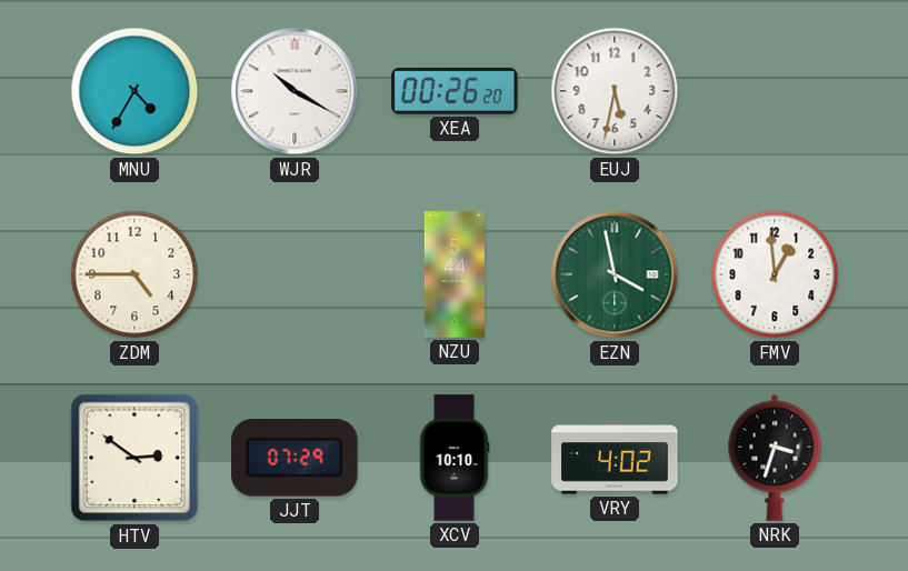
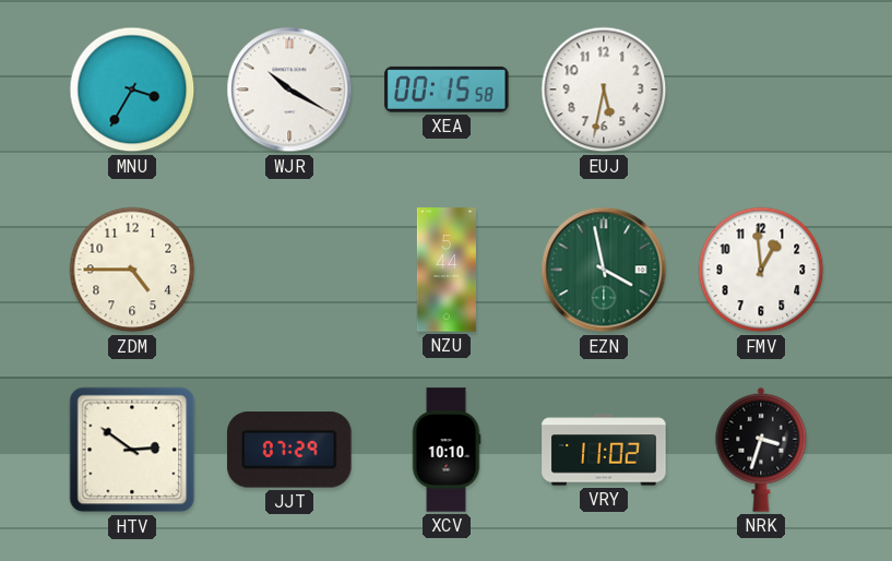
MNU: 4:35 -> 3:35 (132, 89)
XEA: 00:26 -> 00:15 (447, 89)
VRY: 4:02 -> 11:02 (604, 450)
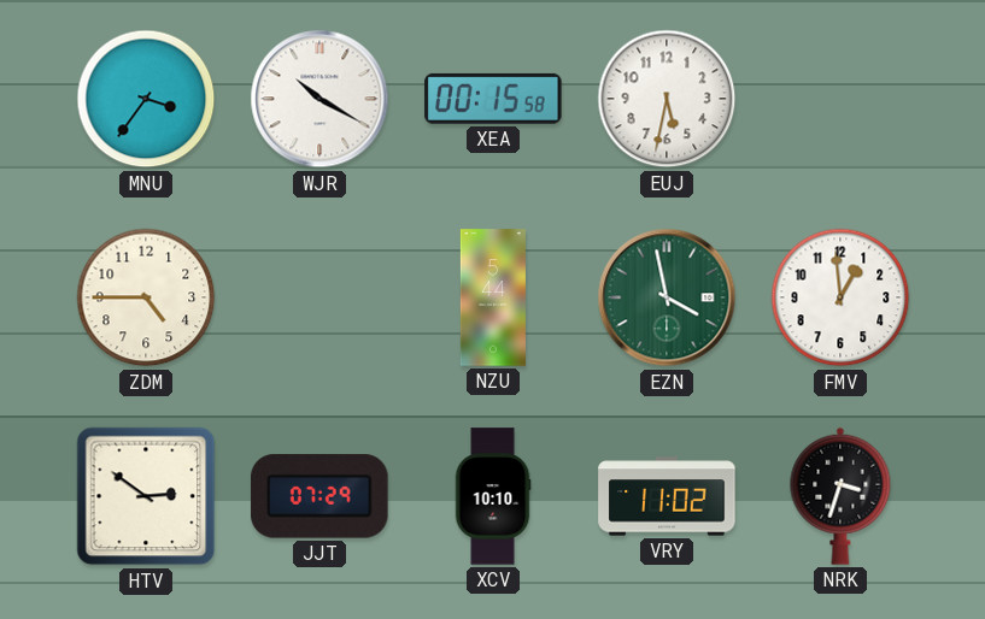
MNU: 3:35 -> 3:36 (146, 99)
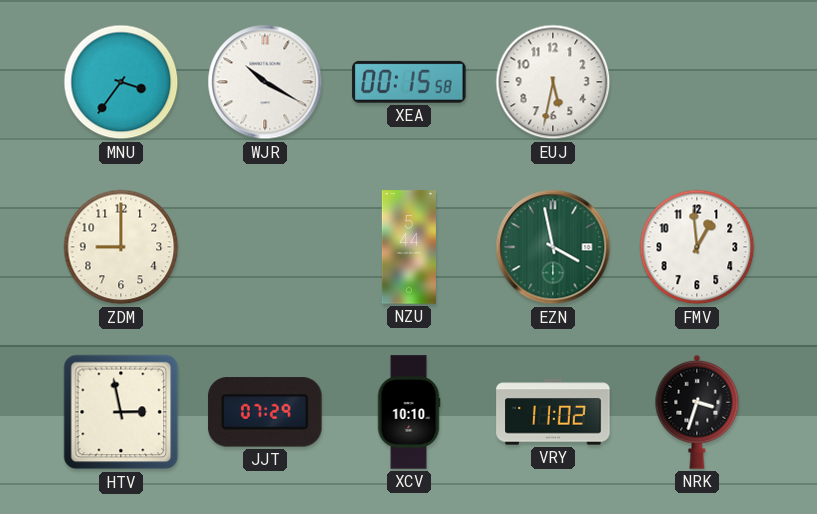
ZDM: 4:45 -> 9:00 (121, 247)
HTV: 2:51 -> 2:58 (121, 412)
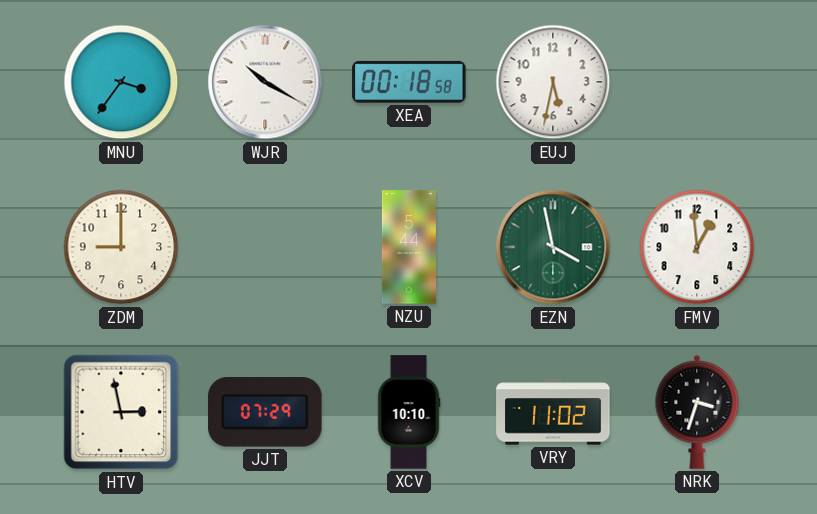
XEA: 00:15 -> 00:18 (409, 82)
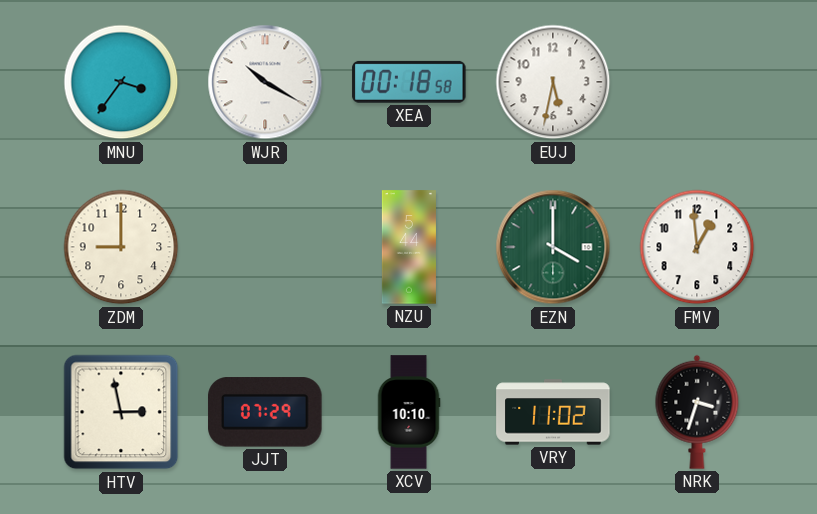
EZN: 3:58 -> 4:00 (553, 247)
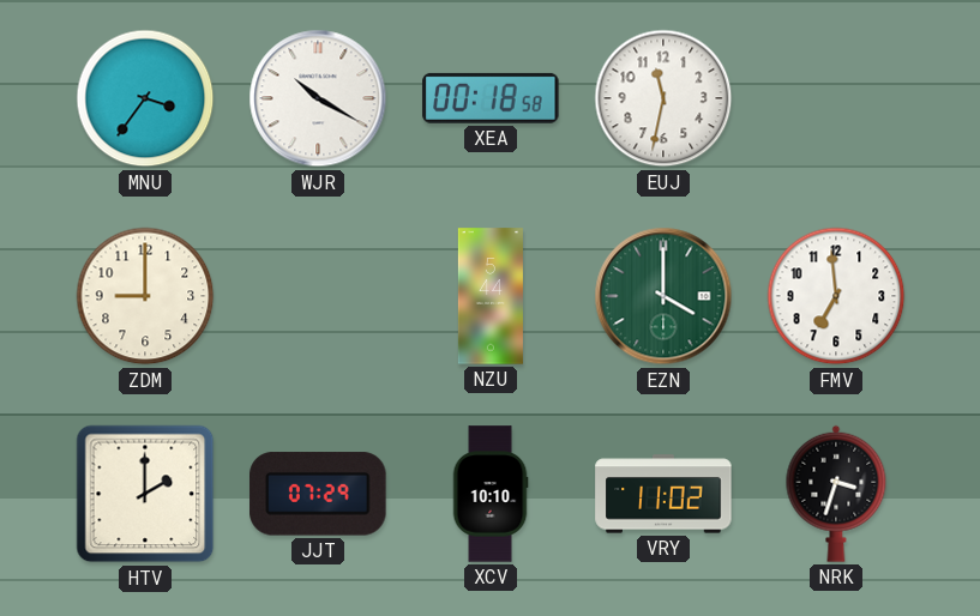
EUJ: 5:32 -> 11:32 (663, 98)
FMV: 12:59 -> 6:59 (836, 296)
HTV: 2:58 -> 2:00 (145, 494)
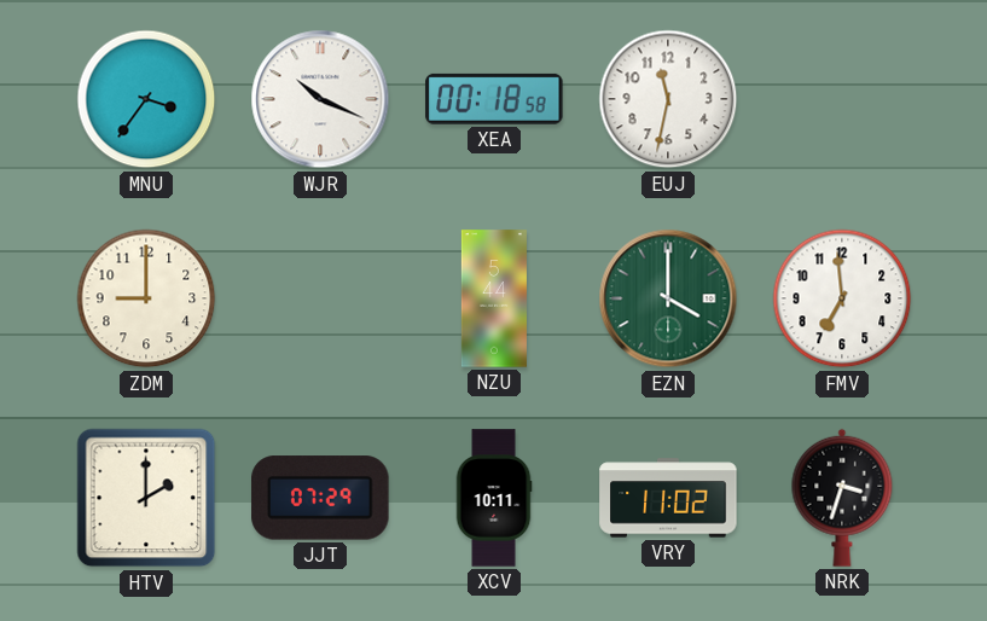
WJR: 10:20 -> 10:19 (320, 99)
XCV: 10:10 -> 10:11 (494, 498)
